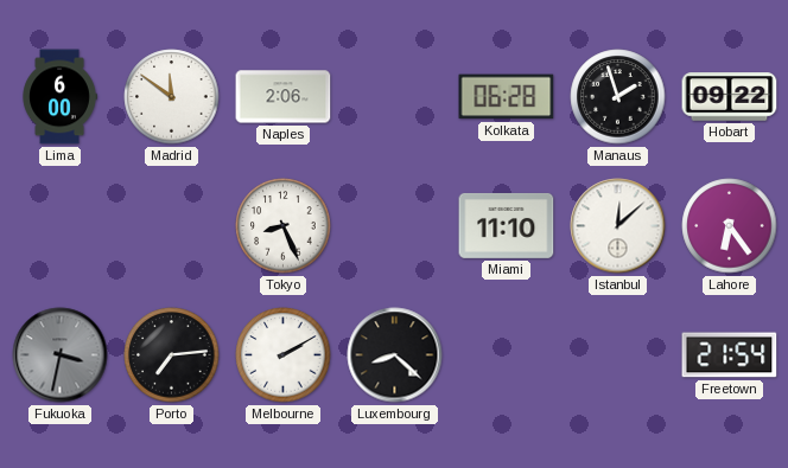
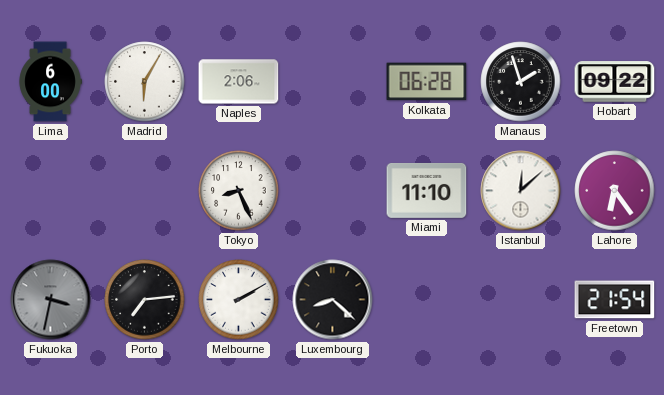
Madrid: 11:51 -> 6:05 (145, 82)
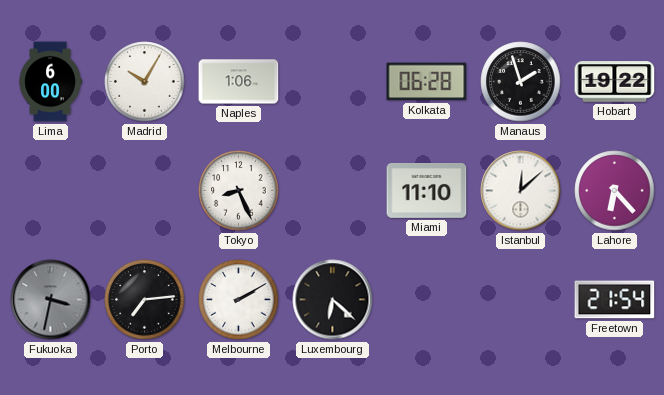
Madrid: 6:05 -> 10:05 (145, 82)
Naples: 2:06 -> 1:06 (239, 82)
Hobart: 09:22 -> 19:22 (615, 82)
Lahore: 6:24 -> 6:23 (615, 191)
Luxembourg: 8:22 -> 6:22 (333, 300)
